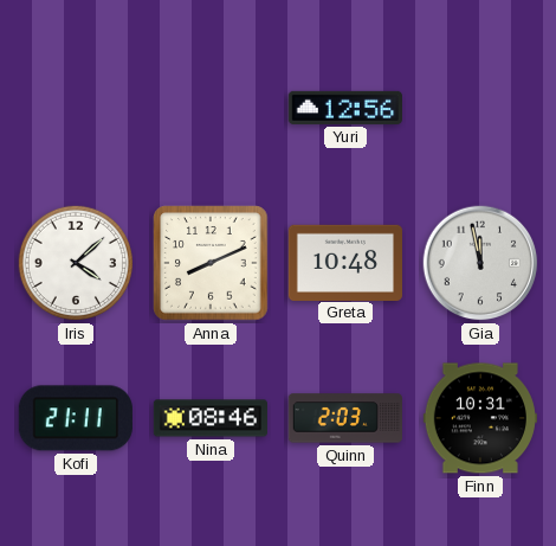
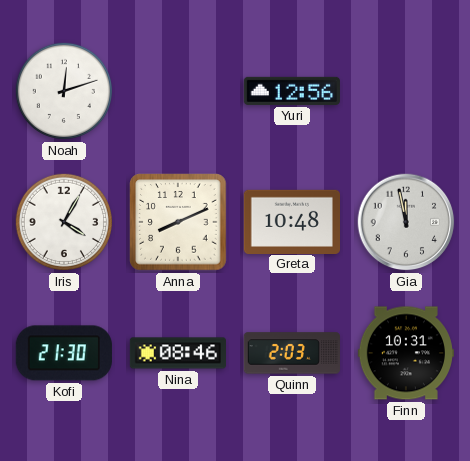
Noah: none -> 12:12 (64, 91)
Iris: 4:08 -> 4:05 (64, 222)
Kofi: 21:11 -> 21:30 (64, 353)
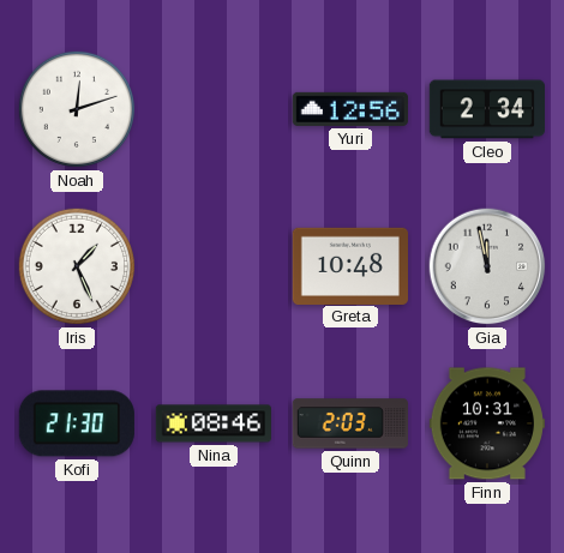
Cleo: none -> 2:34 (486, 109)
Iris: 4:05 -> 1:26 (77, 266)
Anna: 8:11 -> none (178, 222)
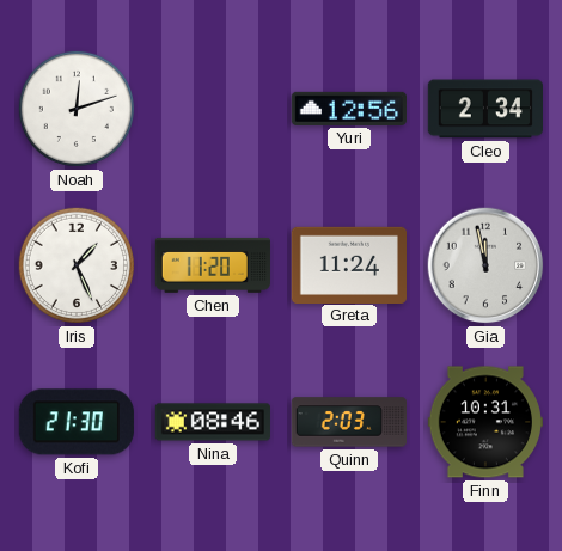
Chen: none -> 11:20 (213, 265)
Greta: 10:48 -> 11:24 (348, 264)
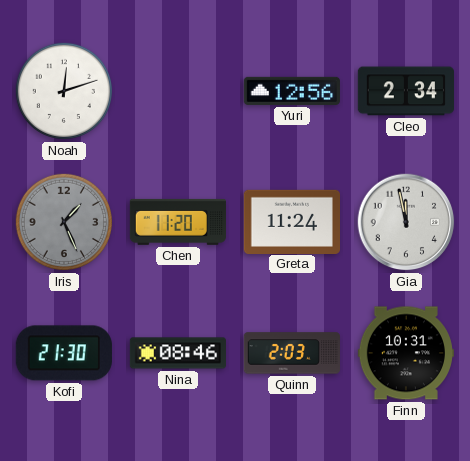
Iris dial: white -> grey (64, 222)
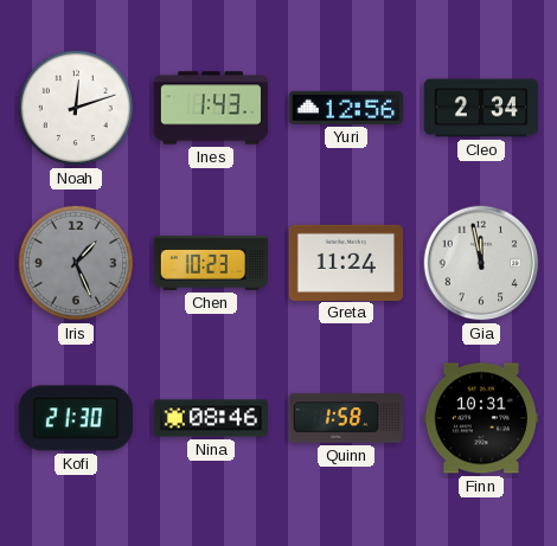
Ines: none -> 1:43 (210, 108)
Chen: 11:20 -> 10:23 (211, 263)
Quinn: 2:03 -> 1:58 (345, 418)
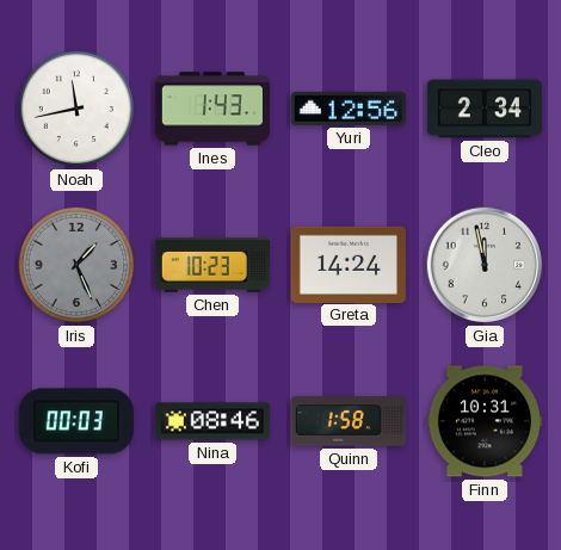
Noah: 12:12 -> 11:43 (76, 109)
Greta: 11:24 -> 14:24 (347, 264)
Kofi: 21:30 -> 00:03 (76, 421)
